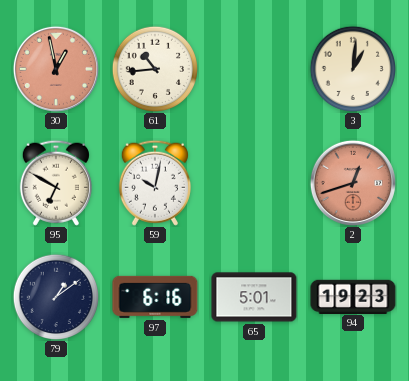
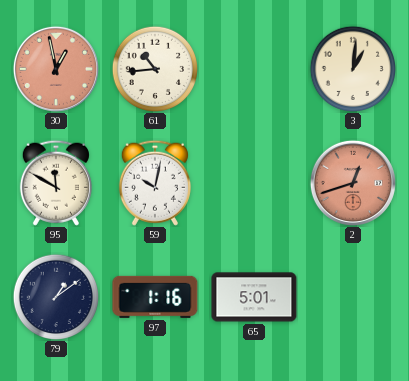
95: 6:50 -> 11:50 (56, 183)
97: 6:16 -> 1:16 (155, 297)
94: 19:23 -> none (353, 296)
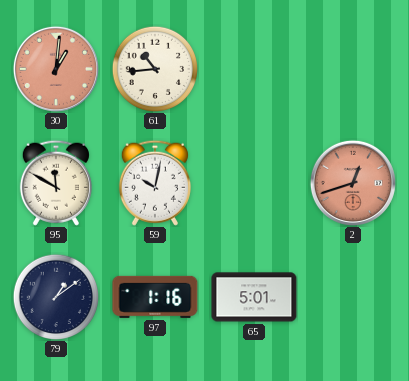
30: 12:58 -> 1:01 (56, 69)
3: 1:01 -> none (352, 68)
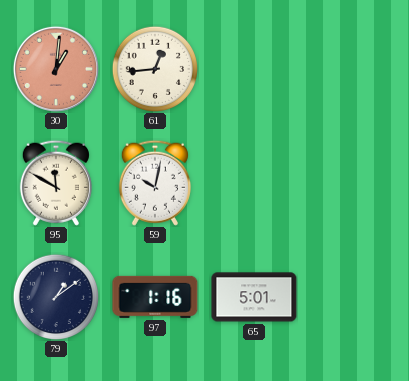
61: 10:44 -> 12:44 (154, 68)
2: 12:42 -> none (353, 183)
